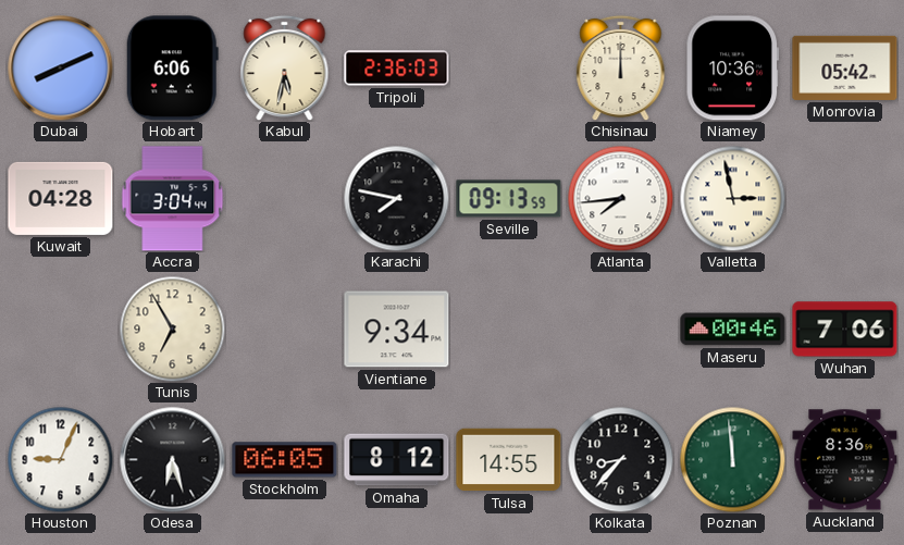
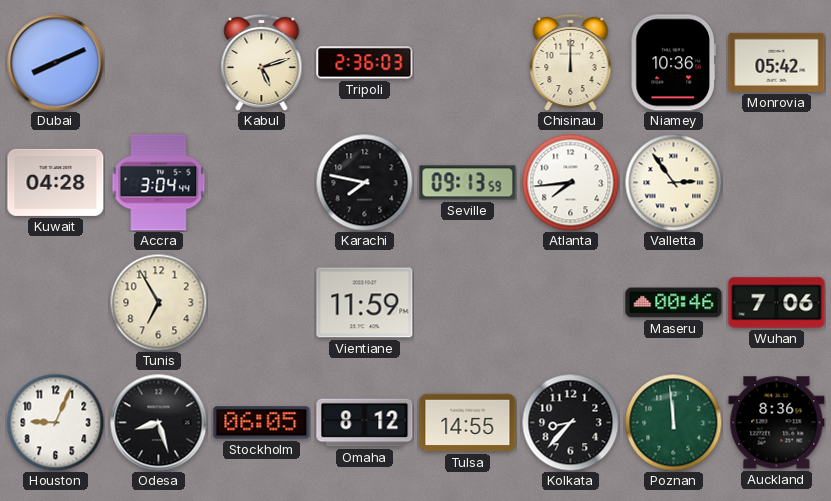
Hobart: 6:06 -> none (172, 69)
Kabul: 5:32 -> 5:12 (262, 62)
Valletta: 2:58 -> 2:54 (673, 182)
Vientiane: 9:34 -> 11:59 (365, 303)
Odesa: 6:27 -> 8:27 (159, 423)
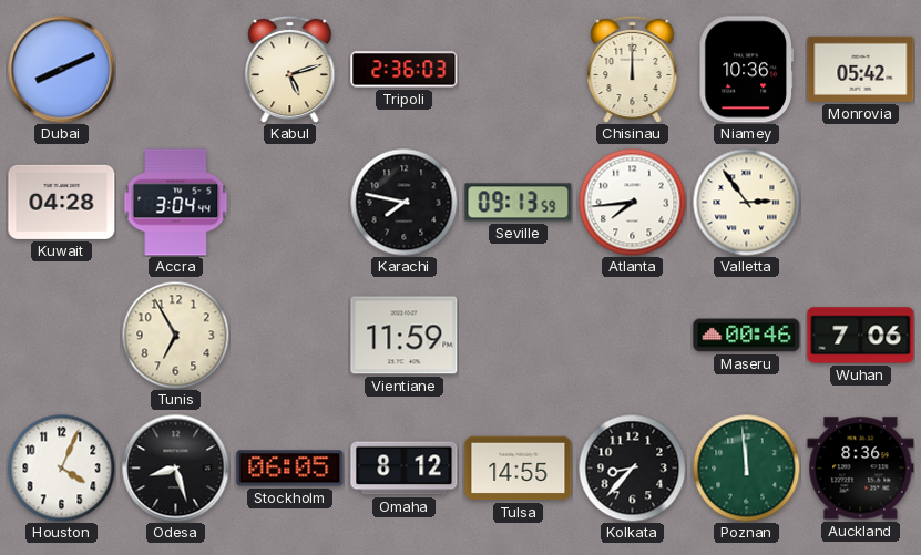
Houston: 9:04 -> 4:04 (61, 467)
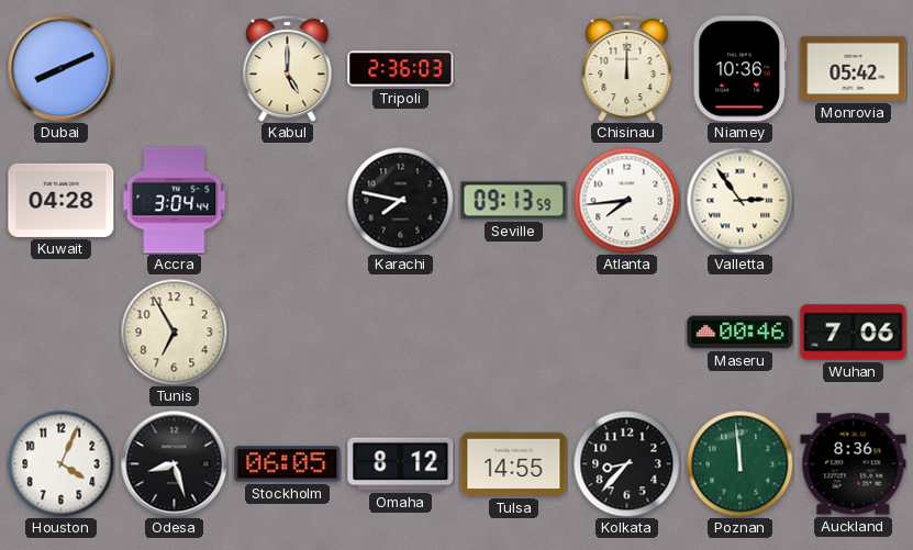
Kabul: 5:12 -> 5:00 (288, 68)
Vientiane: 11:59 -> none (405, 336)
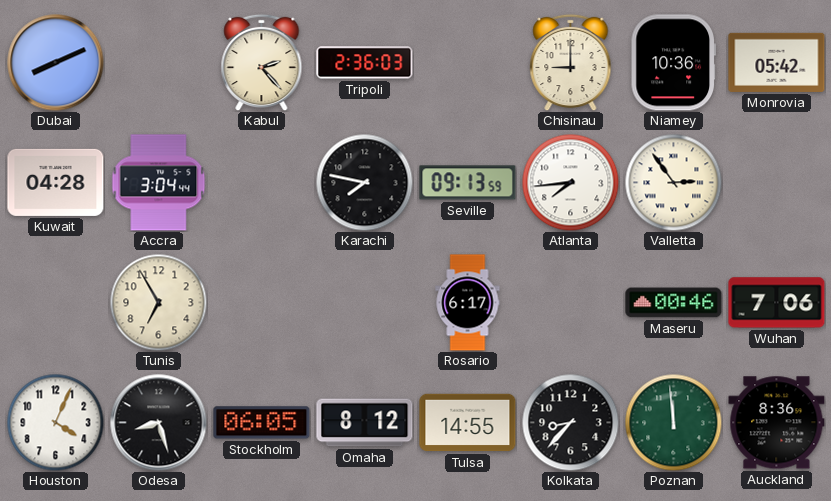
Kabul: 5:00 -> 2:23 (262, 62)
Chisinau: 12:00 -> 9:00 (571, 62)
Rosario: none -> 6:17 (468, 303)
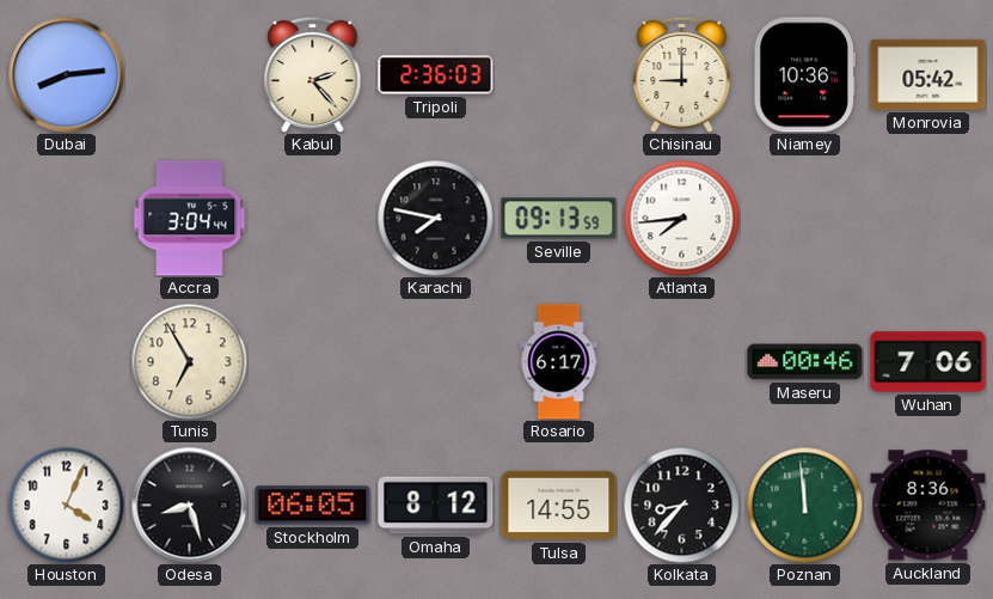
Dubai: 8:11 -> 8:14 (67, 75)
Kuwait: 04:28 -> none (56, 182)
Valletta: 2:54 -> none (673, 182)
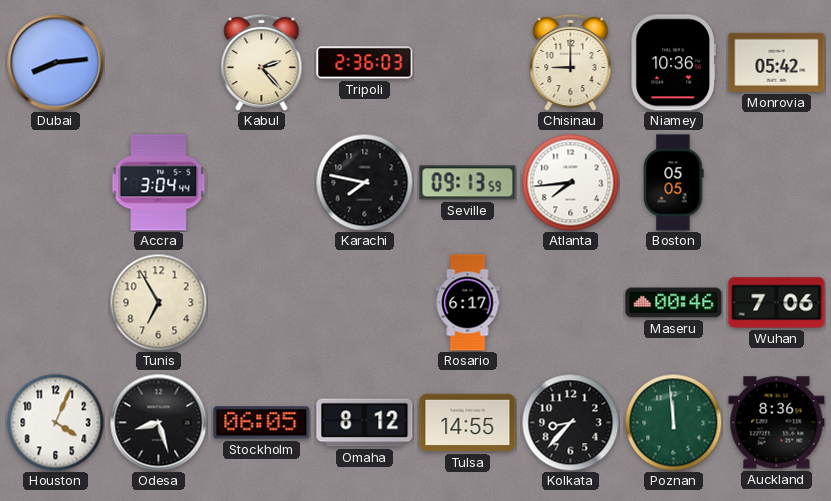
Boston: none -> 05:05 (674, 183)
